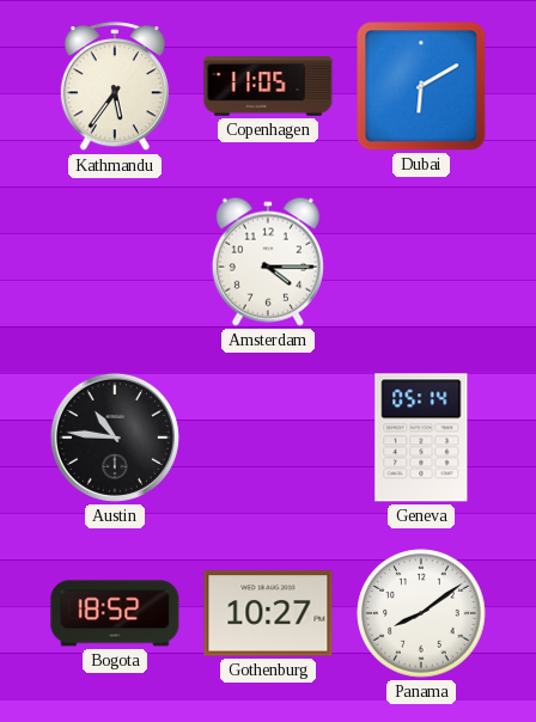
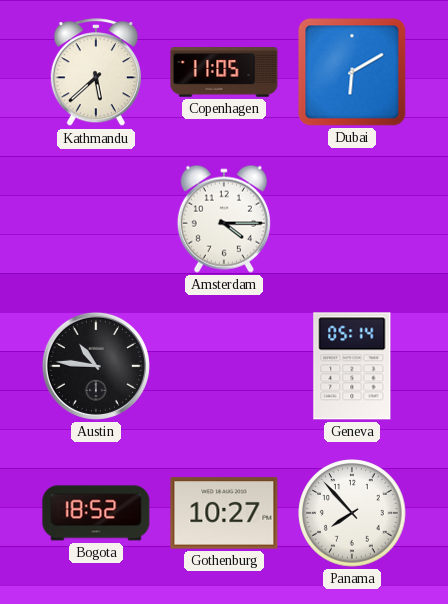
Kathmandu: 5:36 -> 5:38 (96, 73)
Panama: 8:09 -> 7:53 (352, 513)
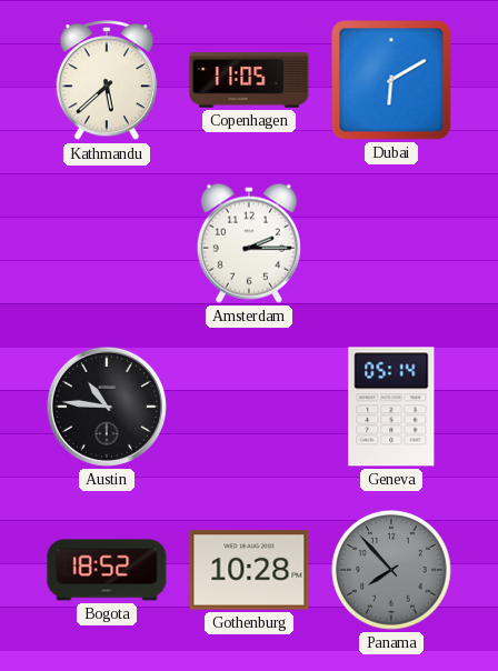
Amsterdam: 4:15 -> 2:15 (249, 243)
Gothenburg: 10:27 -> 10:28 (249, 570)
Panama dial: white -> grey (391, 570)
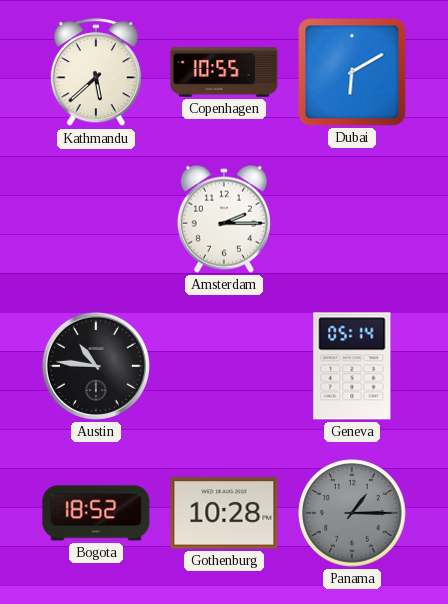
Copenhagen: 11:05 -> 10:55 (224, 72)
Panama: 7:53 -> 1:15 (352, 513)
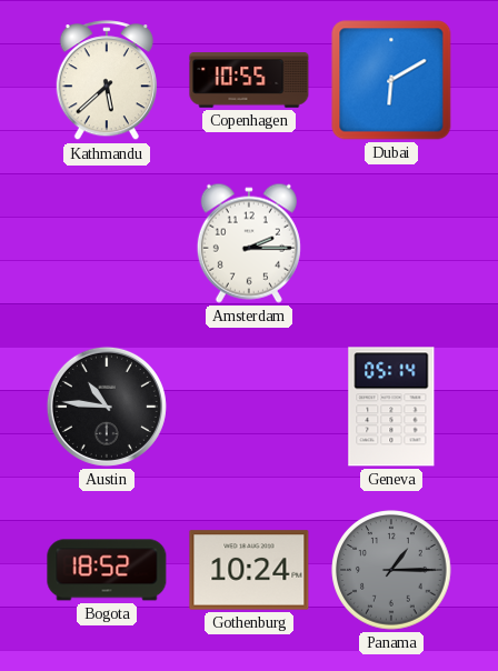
Gothenburg: 10:28 -> 10:24 (249, 570)
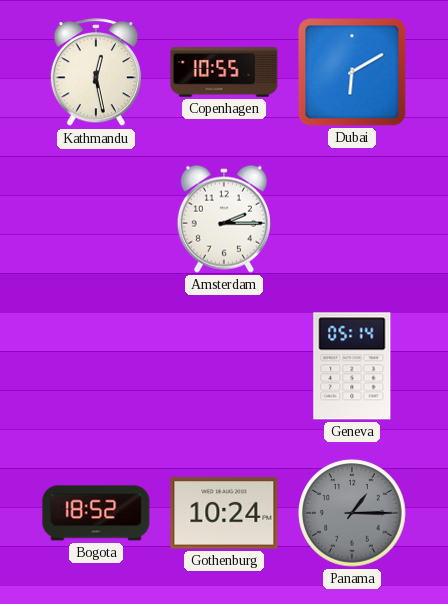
Kathmandu: 5:38 -> 12:28 (96, 73)
Austin: 10:46 -> none (107, 407)
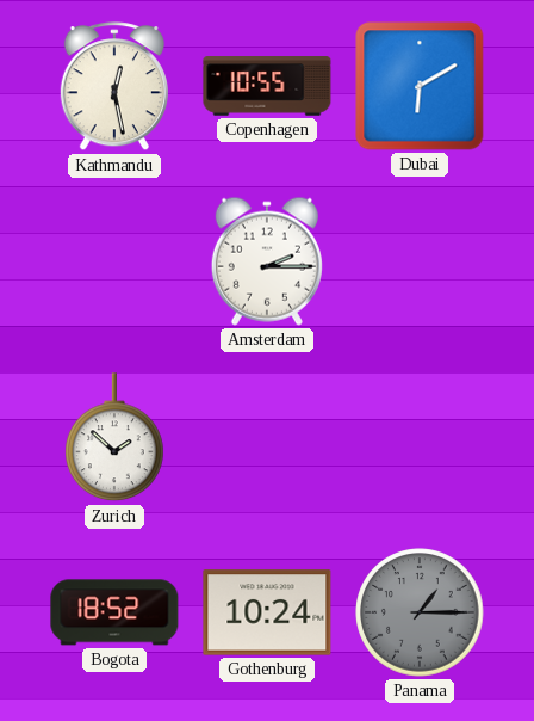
Zurich: none -> 1:52 (116, 438)
Geneva: 05:14 -> none (352, 366)
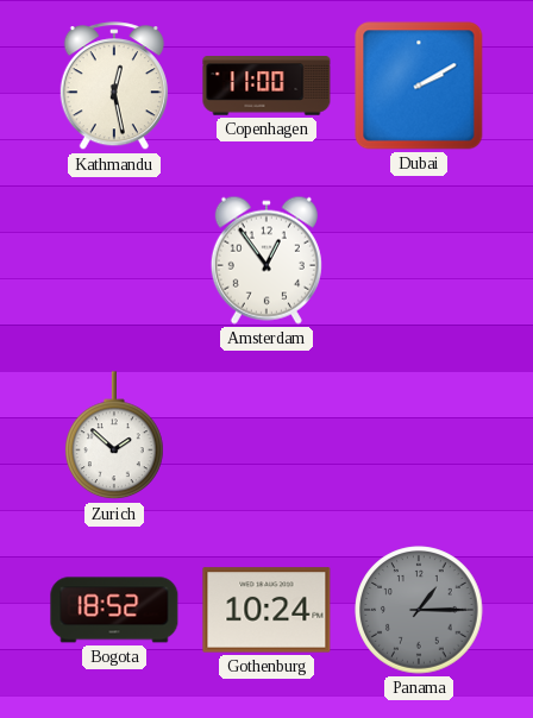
Copenhagen: 10:55 -> 11:00 (266, 86)
Dubai: 6:10 -> 2:10 (419, 86)
Amsterdam: 2:15 -> 12:54 (266, 260)
